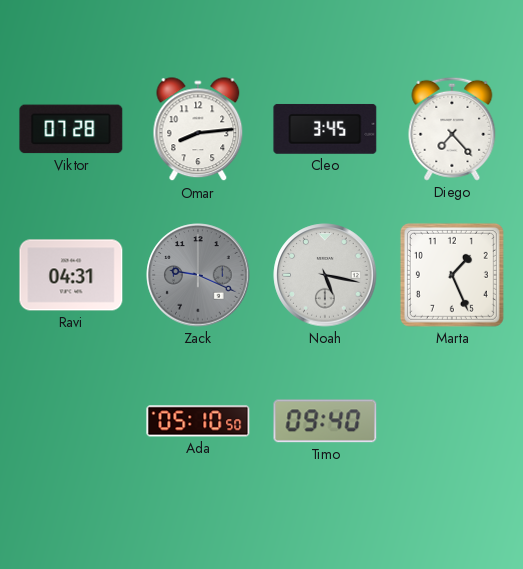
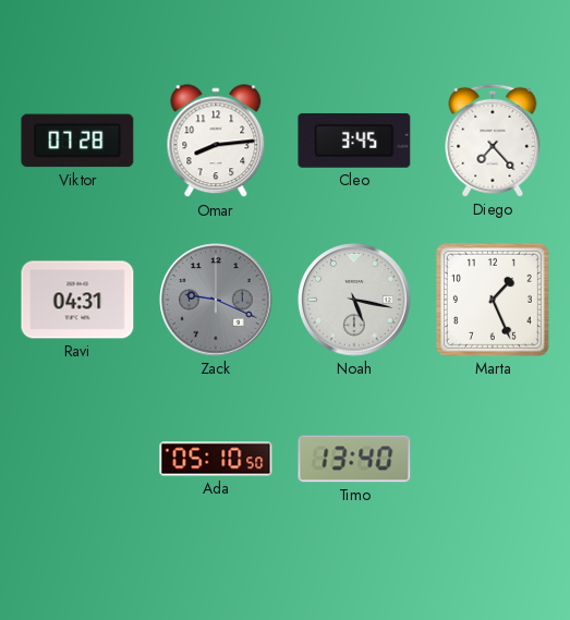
Timo: 09:40 -> 13:40 (354, 459)
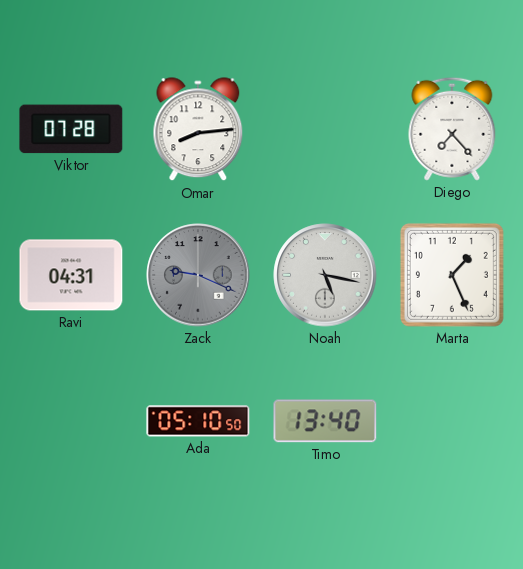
Cleo: 3:45 -> none (354, 141)
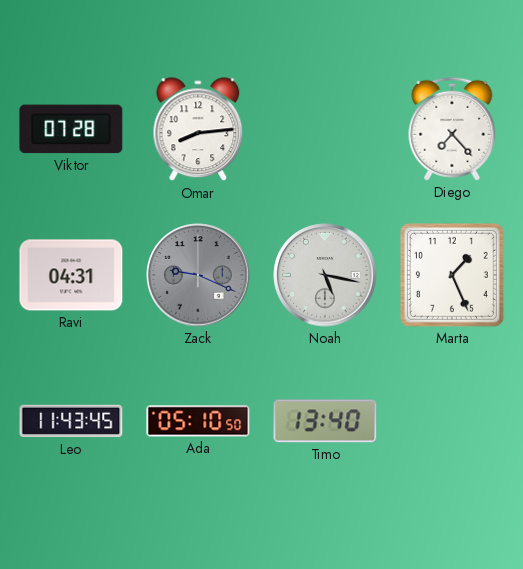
Leo: none -> 11:43 (71, 421)
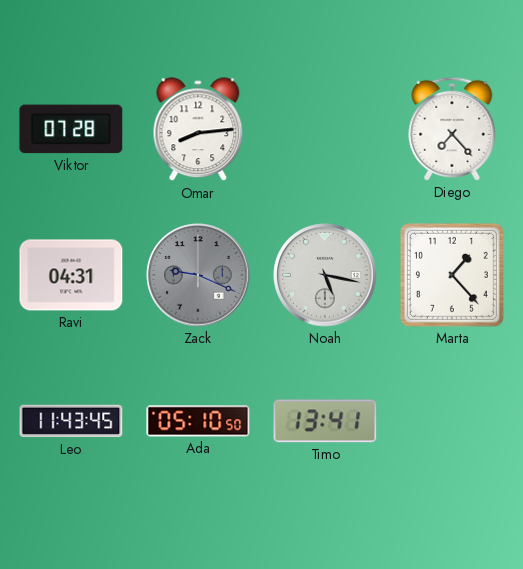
Marta: 1:26 -> 1:23 (452, 275)
Timo: 13:40 -> 13:41 (325, 421)
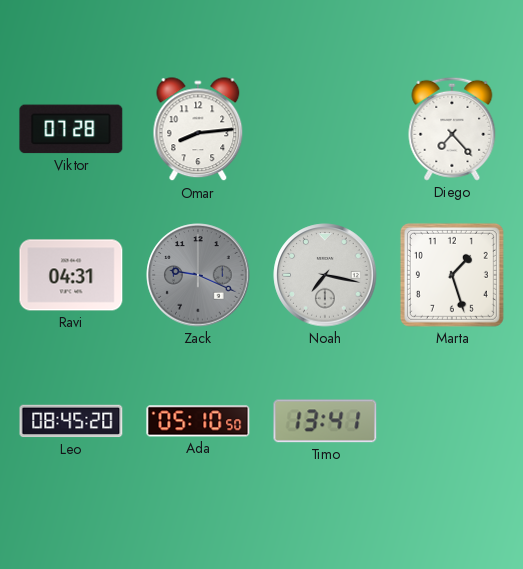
Noah: 5:17 -> 7:17 (325, 275)
Marta: 1:23 -> 1:27 (452, 275)
Leo: 11:43 -> 08:45 (71, 421)
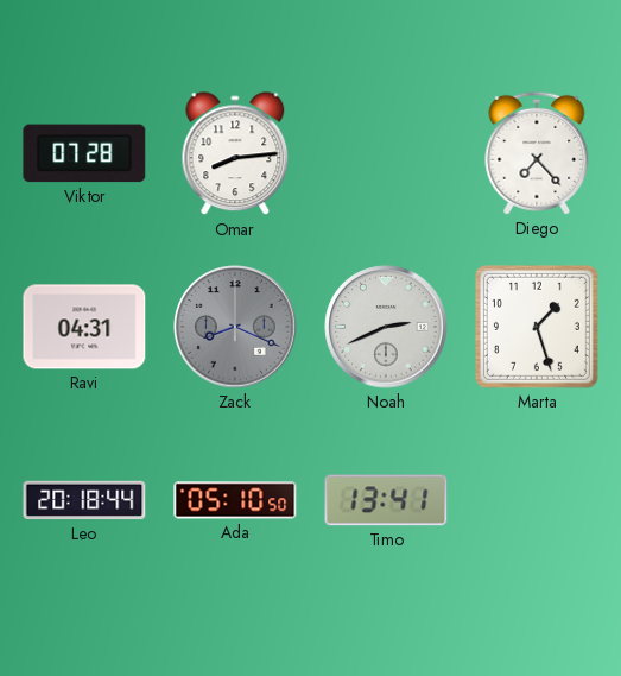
Zack: 9:19 -> 8:19 (235, 327)
Noah: 7:17 -> 2:41 (386, 327)
Leo: 08:45 -> 20:18 (84, 500)
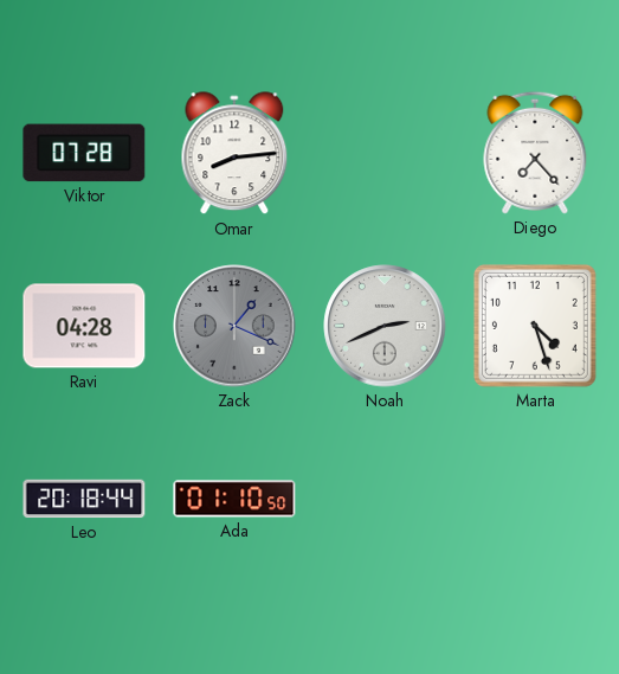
Ravi: 04:31 -> 04:28 (84, 326)
Zack: 8:19 -> 1:19 (234, 326)
Marta: 1:27 -> 4:27 (535, 326)
Ada: 05:10 -> 01:10 (234, 499)
Timo: 13:41 -> none (386, 500)
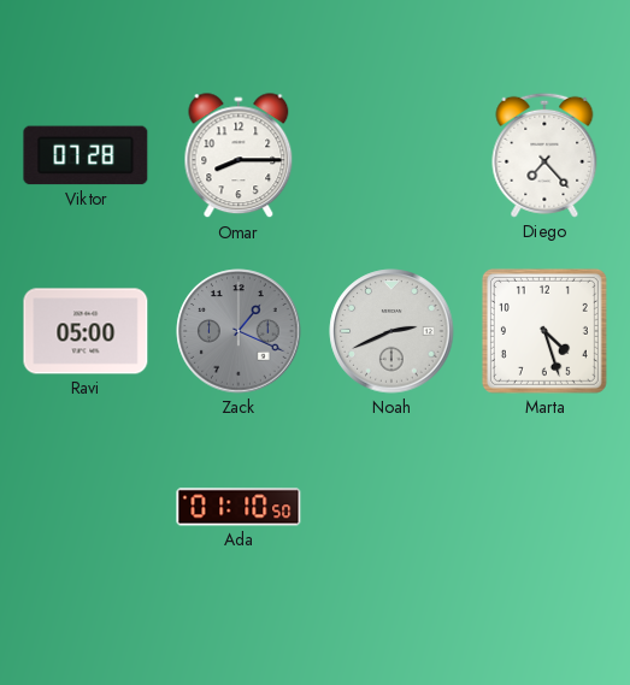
Omar: 8:14 -> 8:15 (239, 157)
Ravi: 04:28 -> 05:00 (86, 331)
Leo: 20:18 -> none (84, 499)
